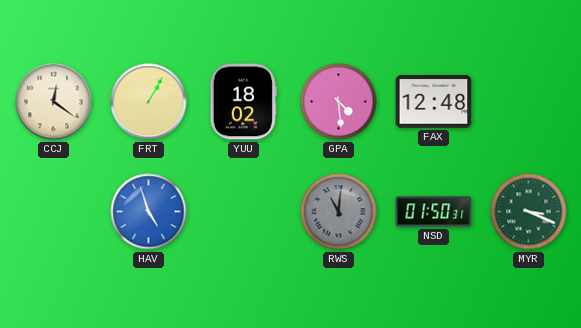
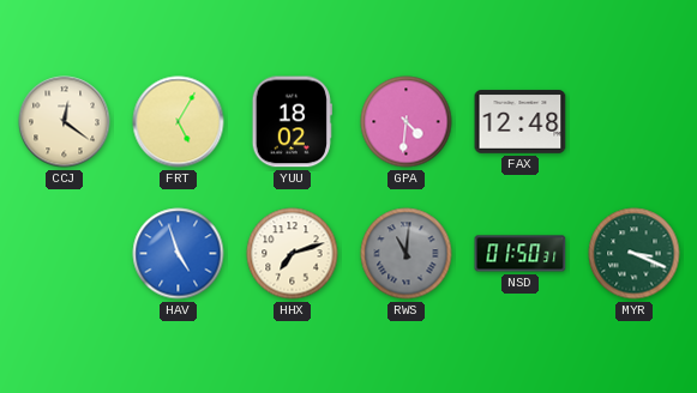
FRT: 1:05 -> 5:05 (179, 122)
GPA: 4:29 -> 4:31 (407, 122)
HHX: none -> 7:12 (293, 254)
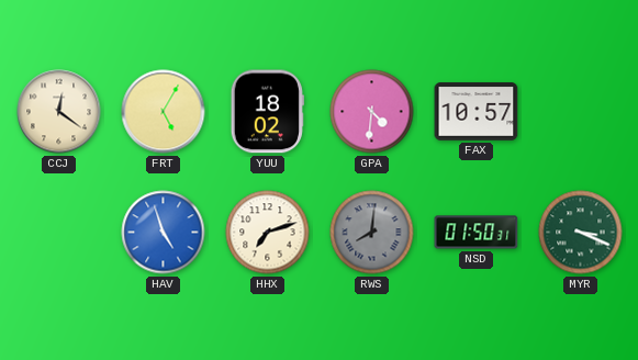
FAX: 12:48 -> 10:57 (477, 112)
RWS: 11:01 -> 8:01 (372, 233)
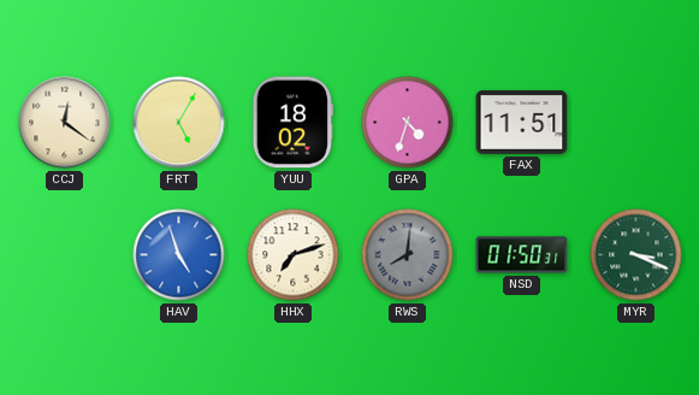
GPA: 4:31 -> 4:33 (408, 123)
FAX: 10:57 -> 11:51 (522, 123)
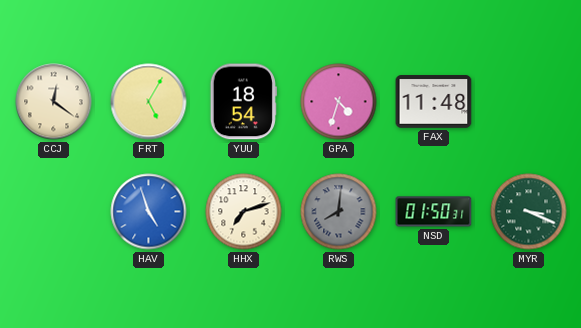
YUU: 18:02 -> 18:54 (243, 102)
FAX: 11:51 -> 11:48 (434, 102)
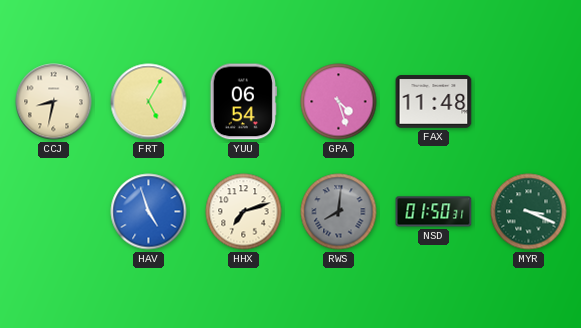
CCJ: 12:21 -> 8:32 (54, 102)
YUU: 18:54 -> 06:54 (243, 102)
GPA: 4:33 -> 4:27 (339, 102)
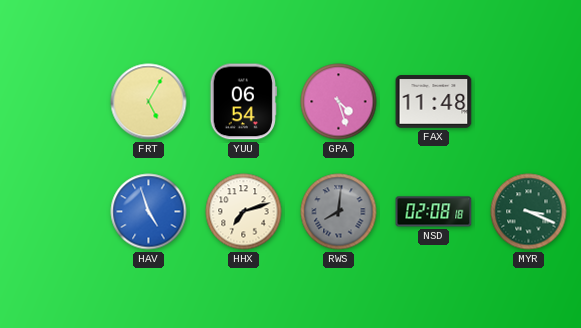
CCJ: 8:32 -> none (54, 102)
NSD: 01:50 -> 02:08 (434, 212)
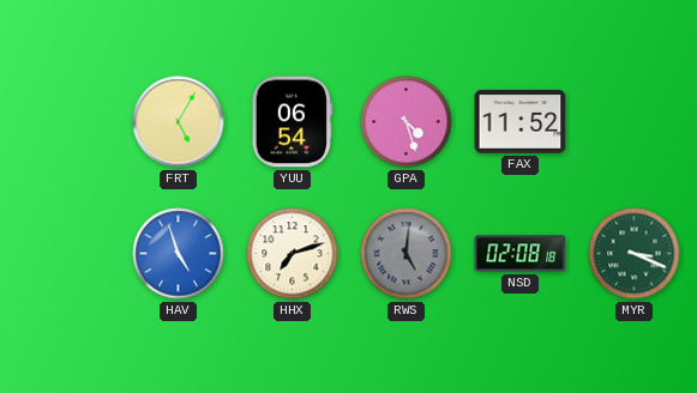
FAX: 11:48 -> 11:52 (521, 122)
RWS: 8:01 -> 5:01 (407, 254)
